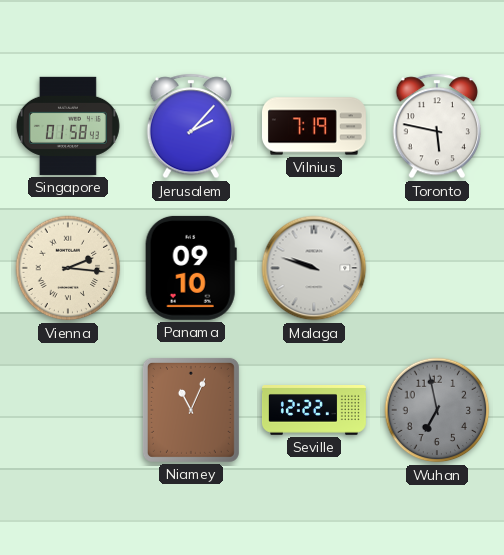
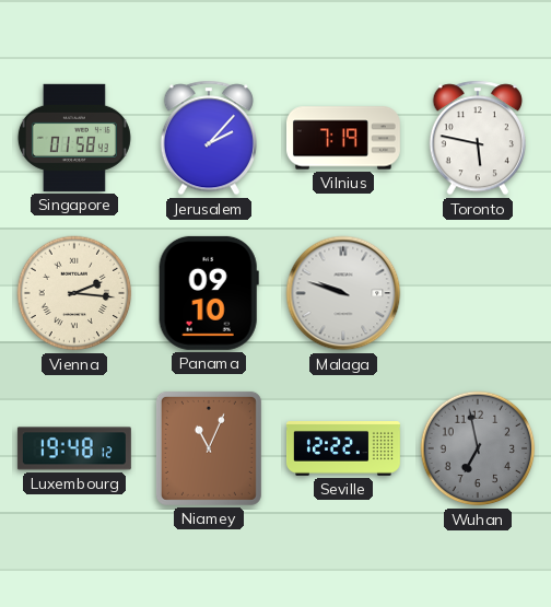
Luxembourg: none -> 19:48 (74, 448)
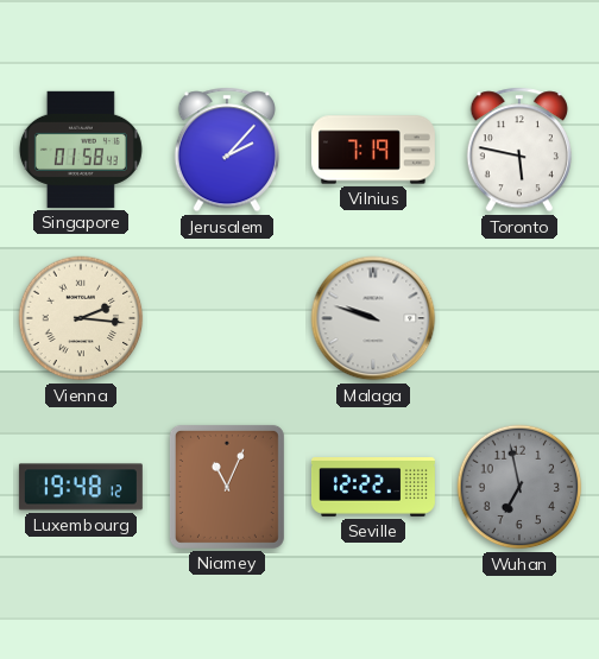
Panama: 09:10 -> none (209, 293)
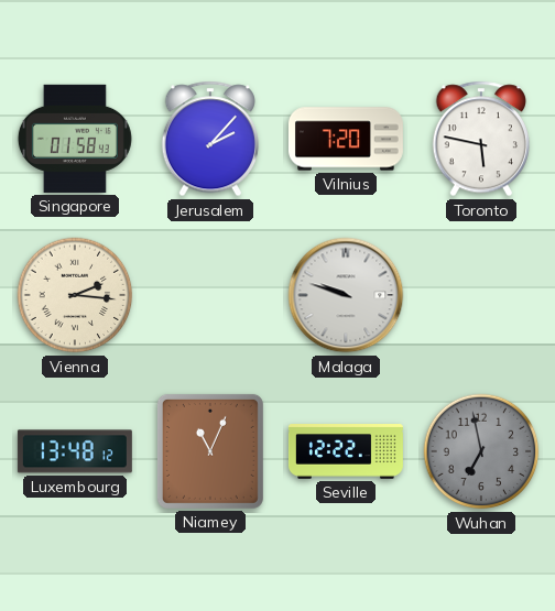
Vilnius: 7:19 -> 7:20 (346, 139)
Luxembourg: 19:48 -> 13:48 (75, 451)
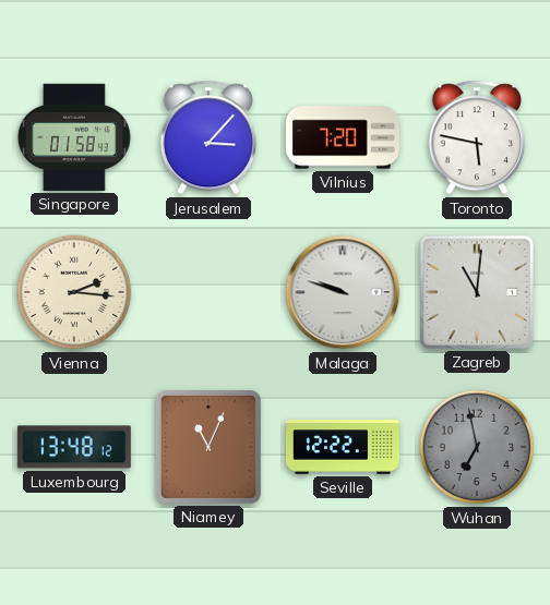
Jerusalem: 2:07 -> 3:07 (207, 137)
Zagreb: none -> 11:01 (477, 292)
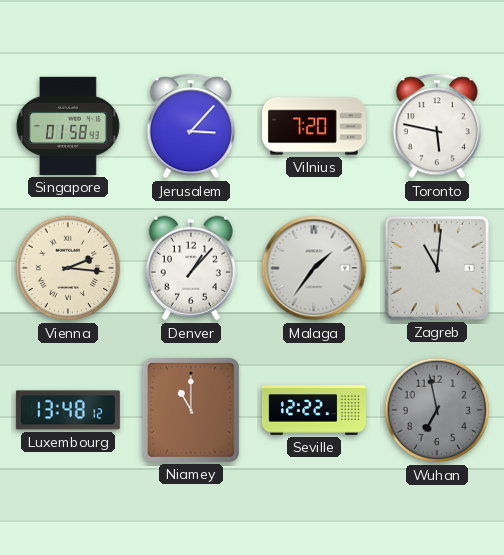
Denver: none -> 1:07 (191, 268)
Malaga: 9:48 -> 1:36 (314, 268)
Niamey: 11:04 -> 11:00 (191, 410)
